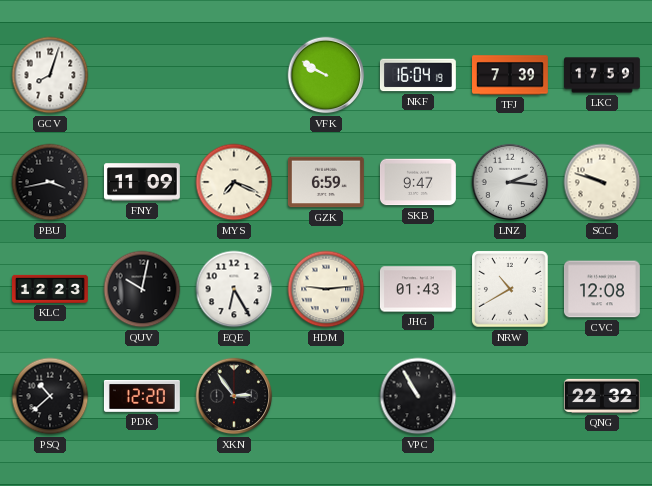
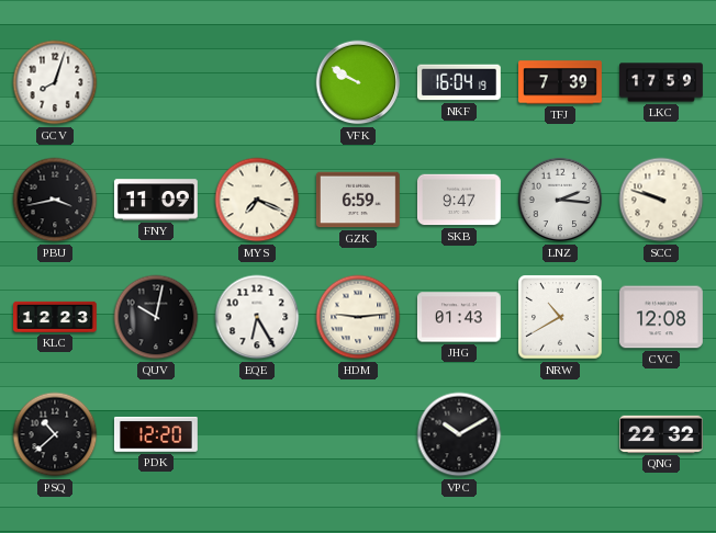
XKN: 2:54 -> none (234, 396)
VPC: 10:55 -> 10:10 (459, 434)
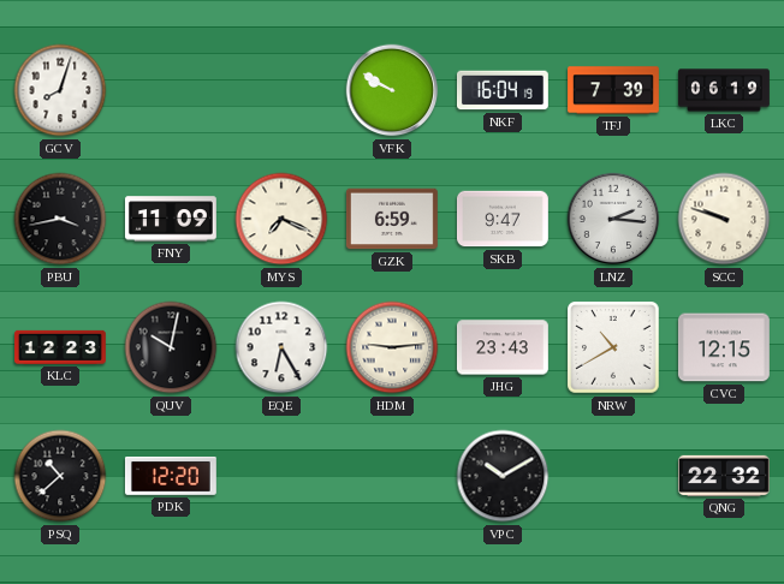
LKC: 17:59 -> 06:19 (725, 90)
JHG: 01:43 -> 23:43 (503, 347)
CVC: 12:08 -> 12:15 (724, 347)
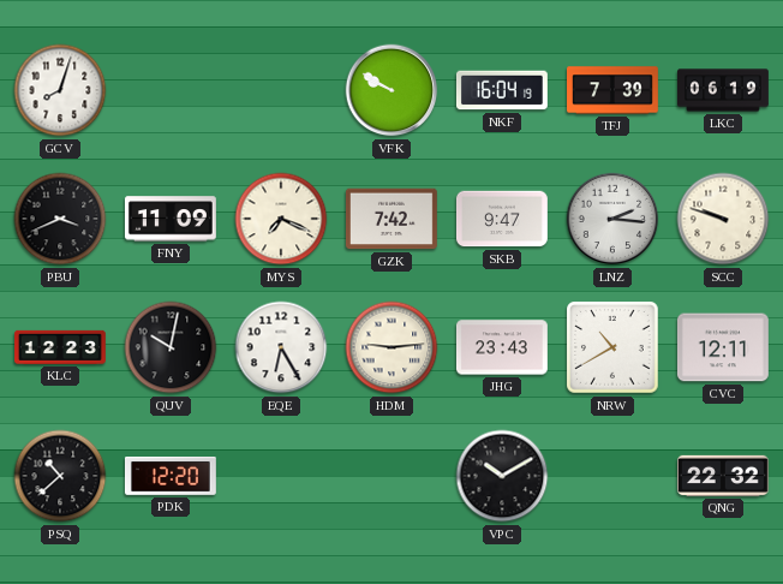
PBU: 3:43 -> 3:41 (60, 219)
GZK: 6:59 -> 7:42 (391, 219)
CVC: 12:15 -> 12:11 (723, 347)
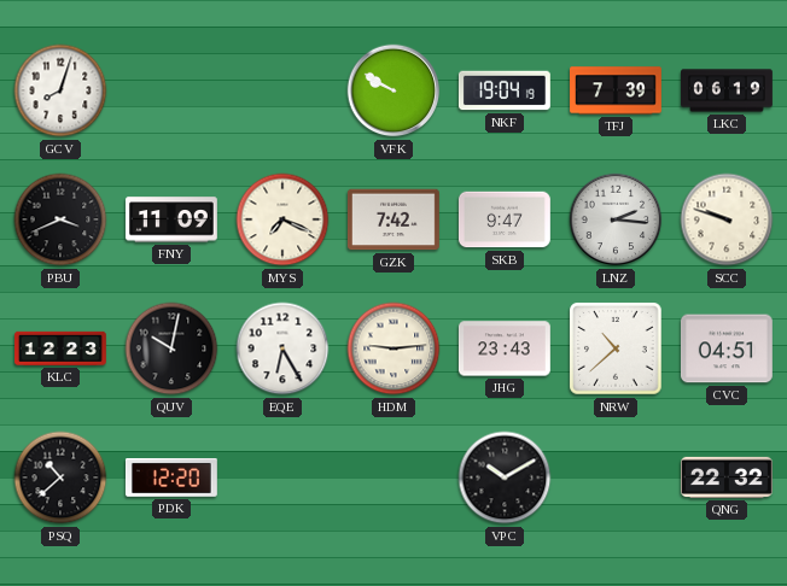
NKF: 16:04 -> 19:04 (505, 90)
NRW: 10:40 -> 10:38 (616, 348)
CVC: 12:11 -> 04:51 (727, 348)
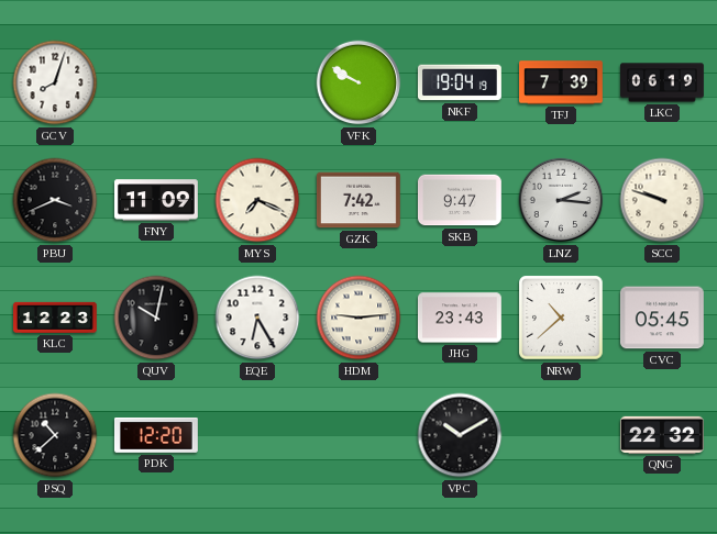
CVC: 04:51 -> 05:45 (662, 318)
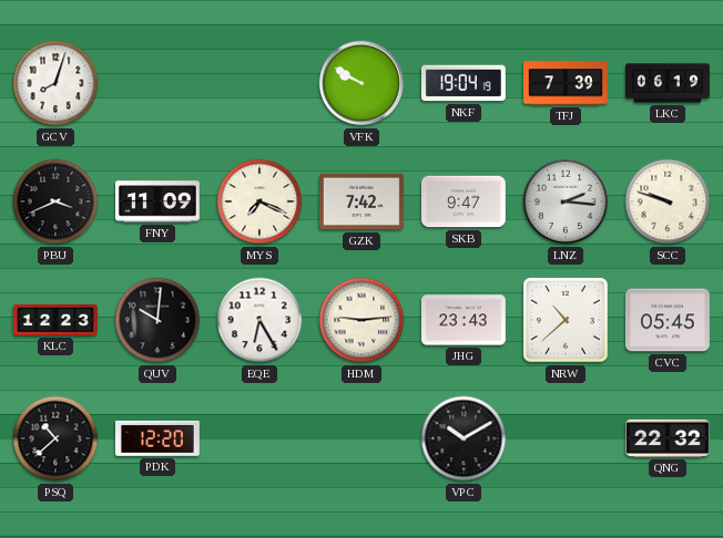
QUV: 10:02 -> 10:01 (157, 320)
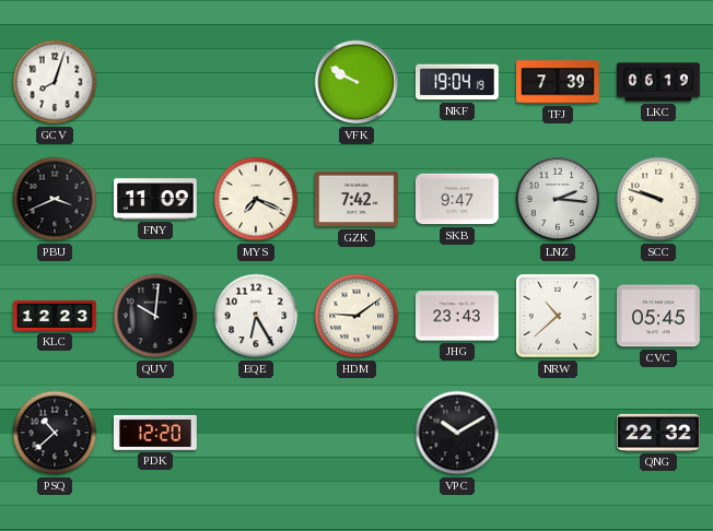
HDM: 9:14 -> 9:09 (356, 316)
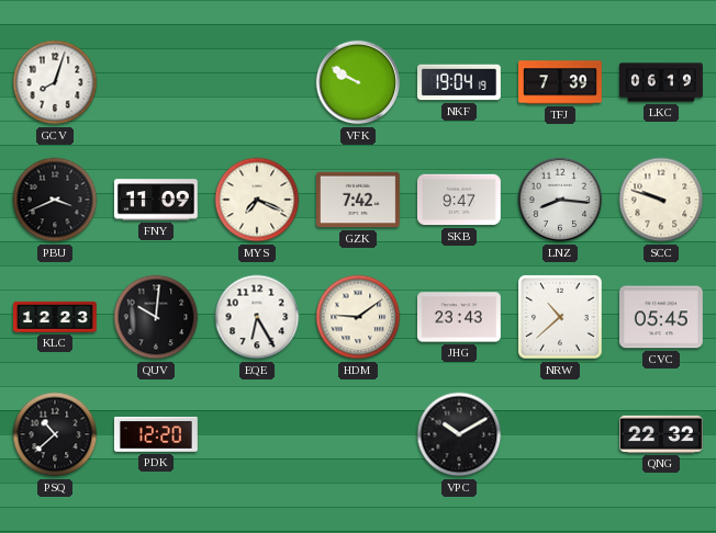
LNZ: 2:16 -> 8:16 (560, 200)
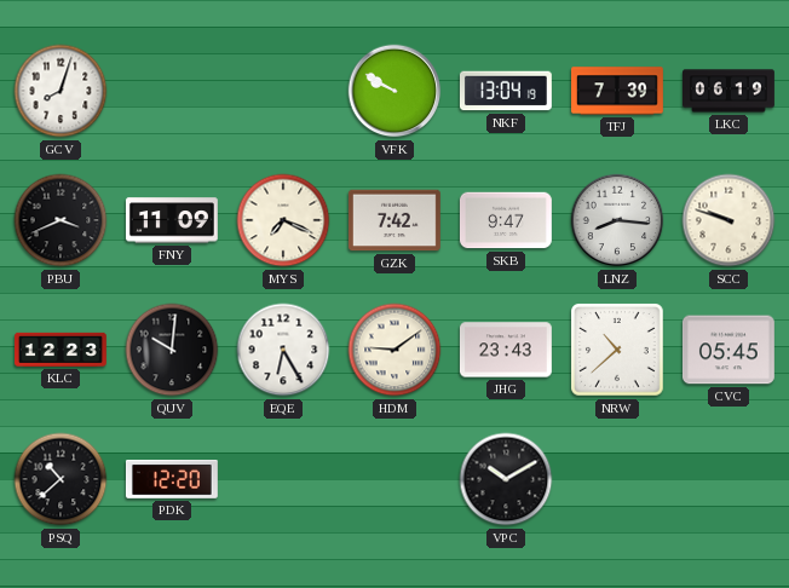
NKF: 19:04 -> 13:04 (506, 91)
QNG: 22:32 -> none (662, 434)
